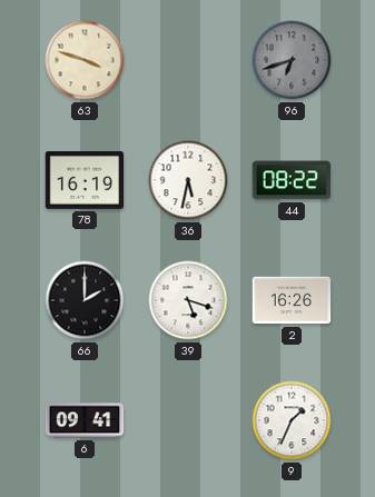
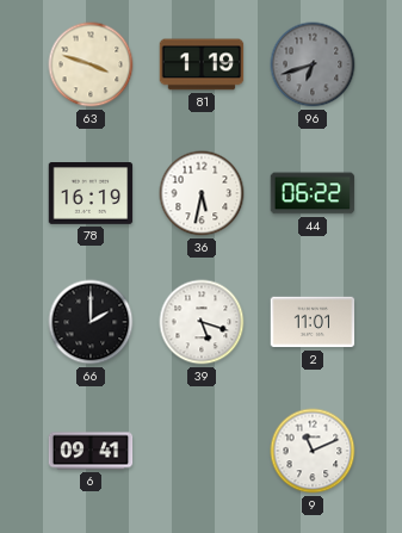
81: none -> 1:19 (202, 64)
44: 08:22 -> 06:22 (313, 193)
2: 16:26 -> 11:01 (313, 322)
9: 1:34 -> 11:11 (313, 451)
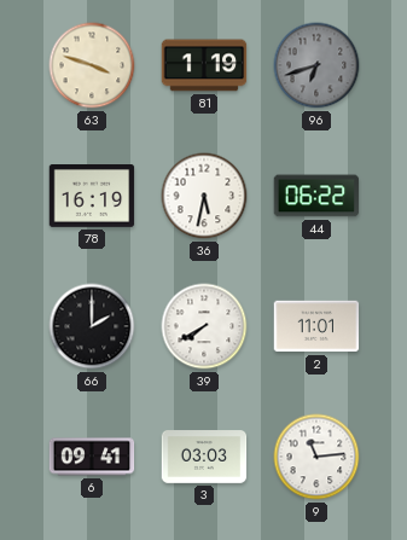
39: 5:18 -> 7:40 (204, 326)
3: none -> 03:03 (204, 458)
9: 11:11 -> 11:14 (316, 457)
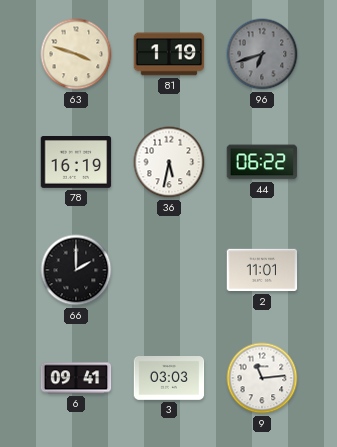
39: 7:40 -> none (204, 326)
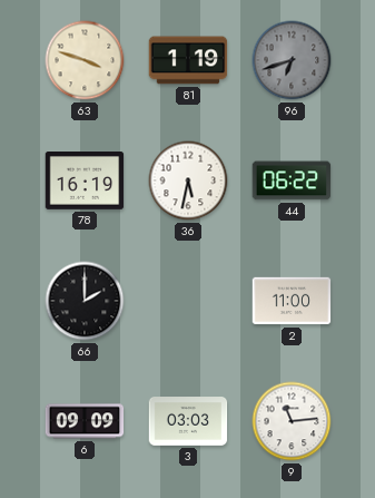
2: 11:01 -> 11:00 (292, 301)
6: 09:41 -> 09:09 (85, 421)
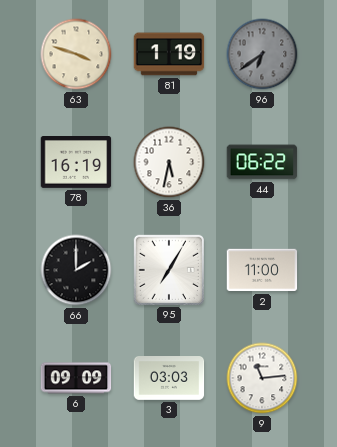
96: 6:42 -> 6:39 (262, 54)
95: none -> 7:05 (168, 269)
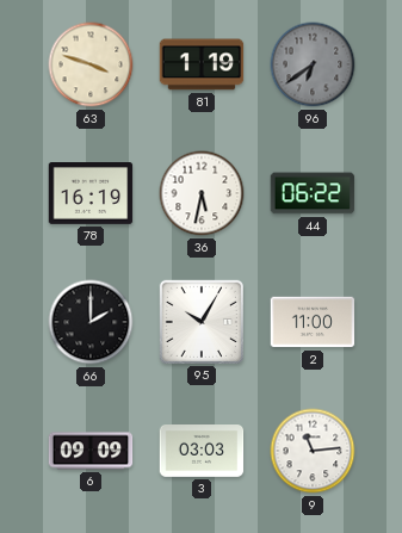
95: 7:05 -> 10:05 (200, 321)
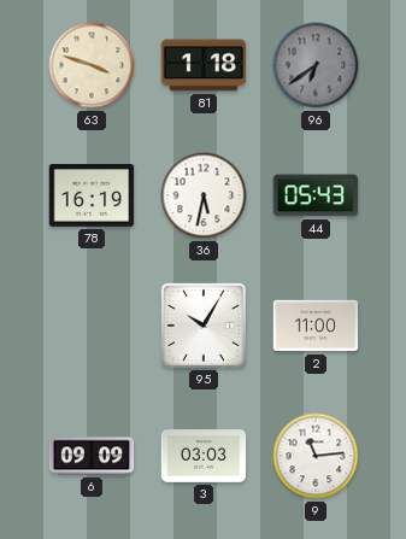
81: 1:19 -> 1:18 (204, 65)
44: 06:22 -> 05:43 (316, 195)
66: 2:00 -> none (91, 322)
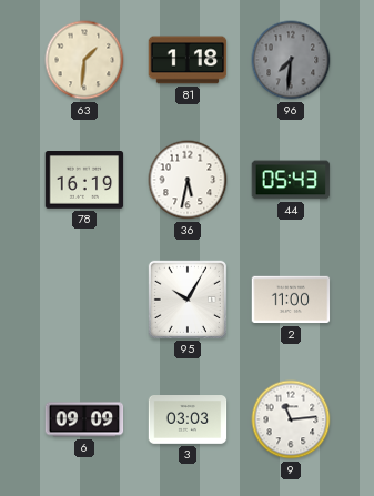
63: 3:48 -> 1:31 (84, 60)
96: 6:39 -> 7:31 (291, 60)
